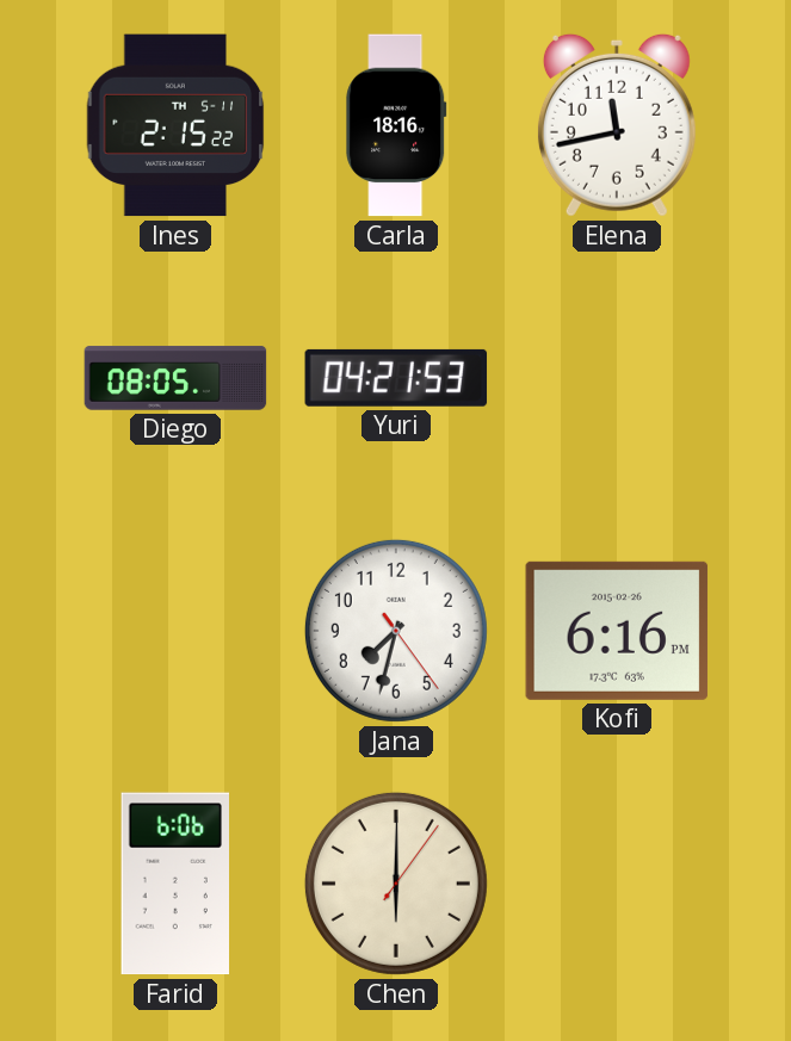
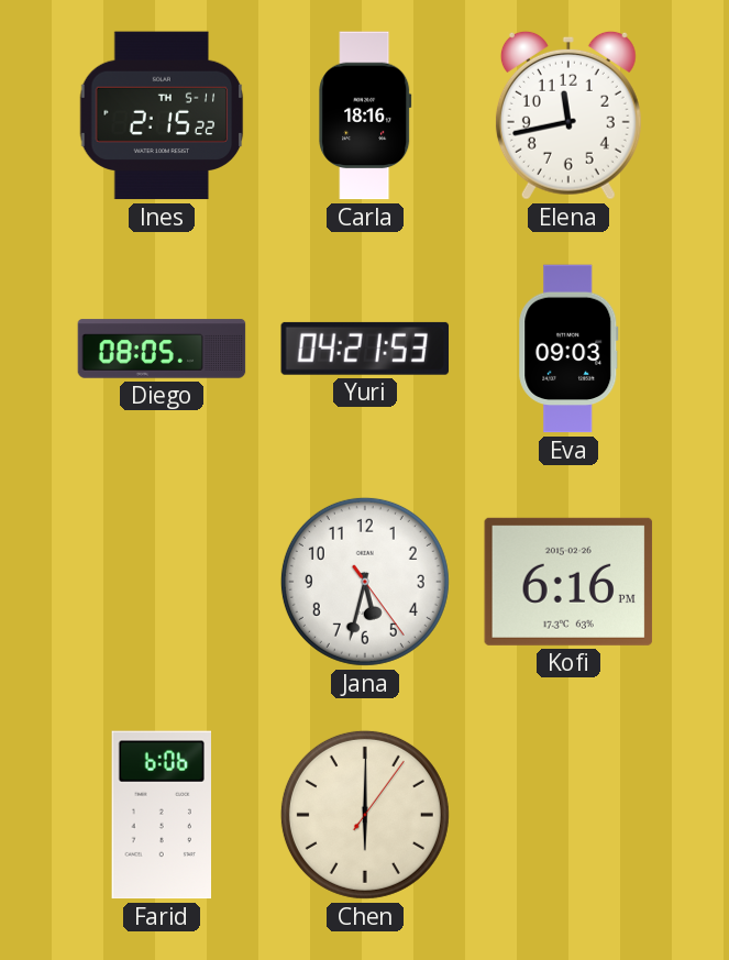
Eva: none -> 09:03 (568, 349)
Jana: 7:32 -> 5:32 (365, 582)
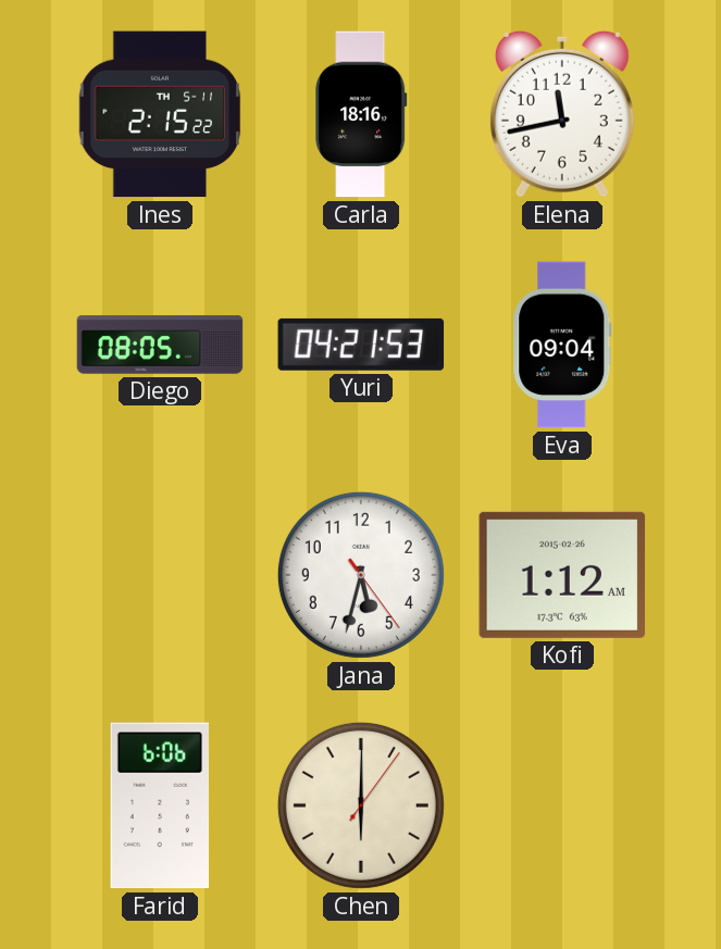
Eva: 09:03 -> 09:04 (562, 345)
Kofi: 6:16 -> 1:12 (562, 575)
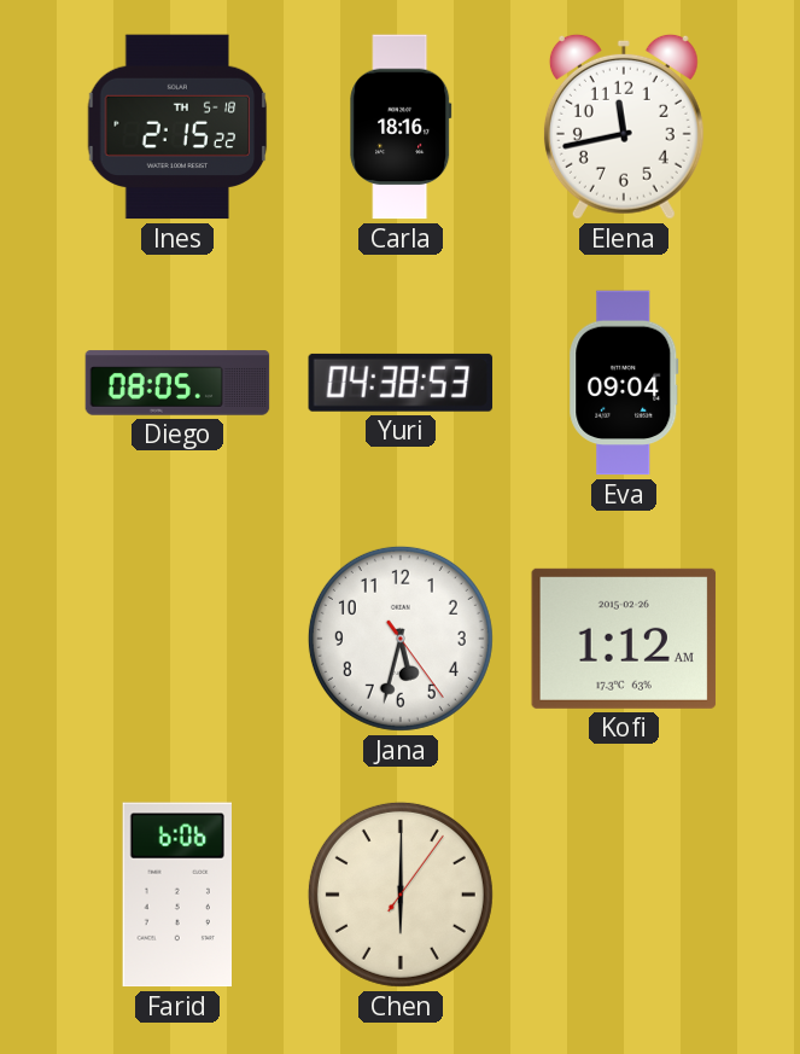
Ines date: TH 5-11 -> TH 5-18 (177, 127)
Yuri: 04:21 -> 04:38 (401, 383)
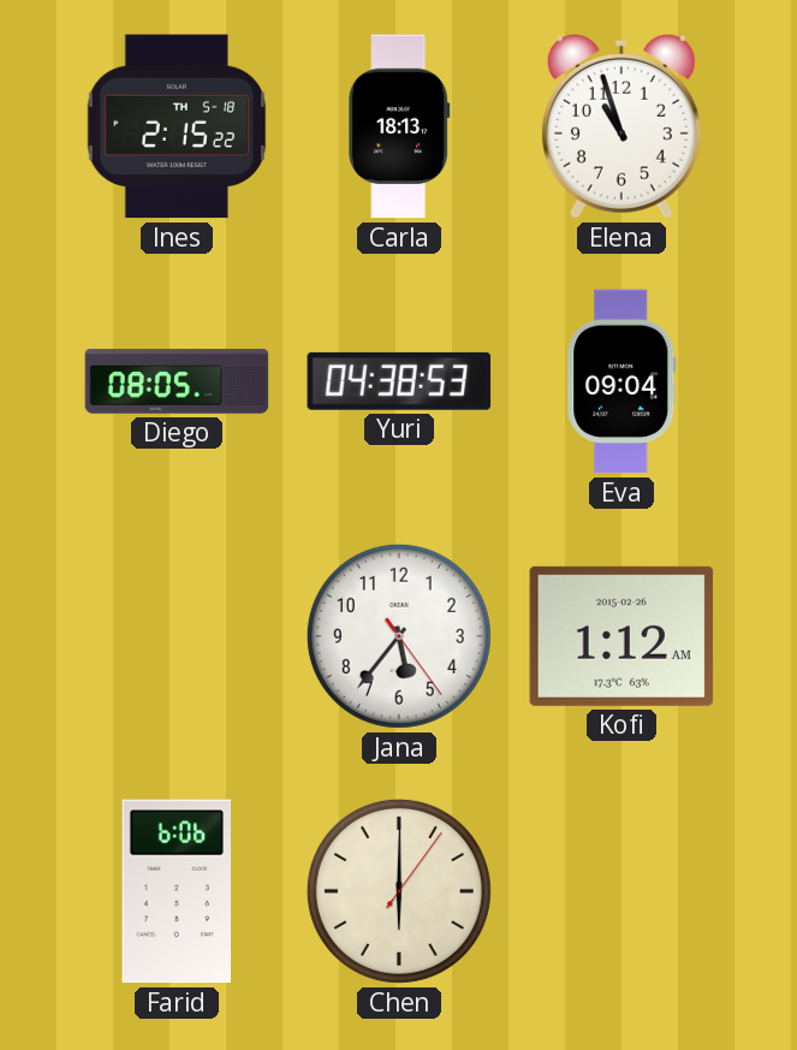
Carla: 18:16 -> 18:13 (399, 126)
Elena: 11:43 -> 10:57 (621, 126)
Jana: 5:32 -> 5:36 (399, 636)
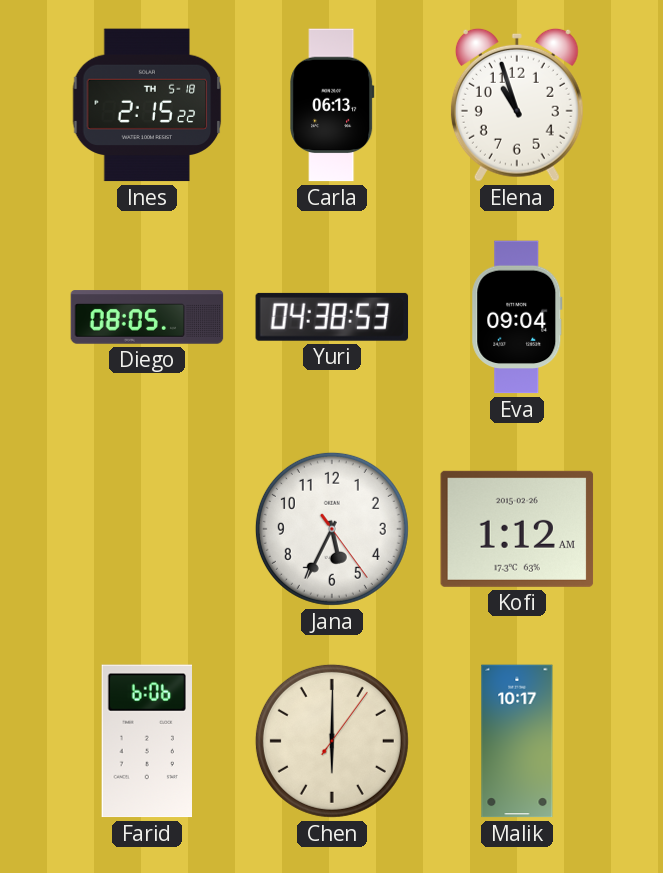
Carla: 18:13 -> 06:13 (332, 105)
Jana: 5:36 -> 5:34 (332, 529)
Malik: none -> 10:17 (517, 741)
